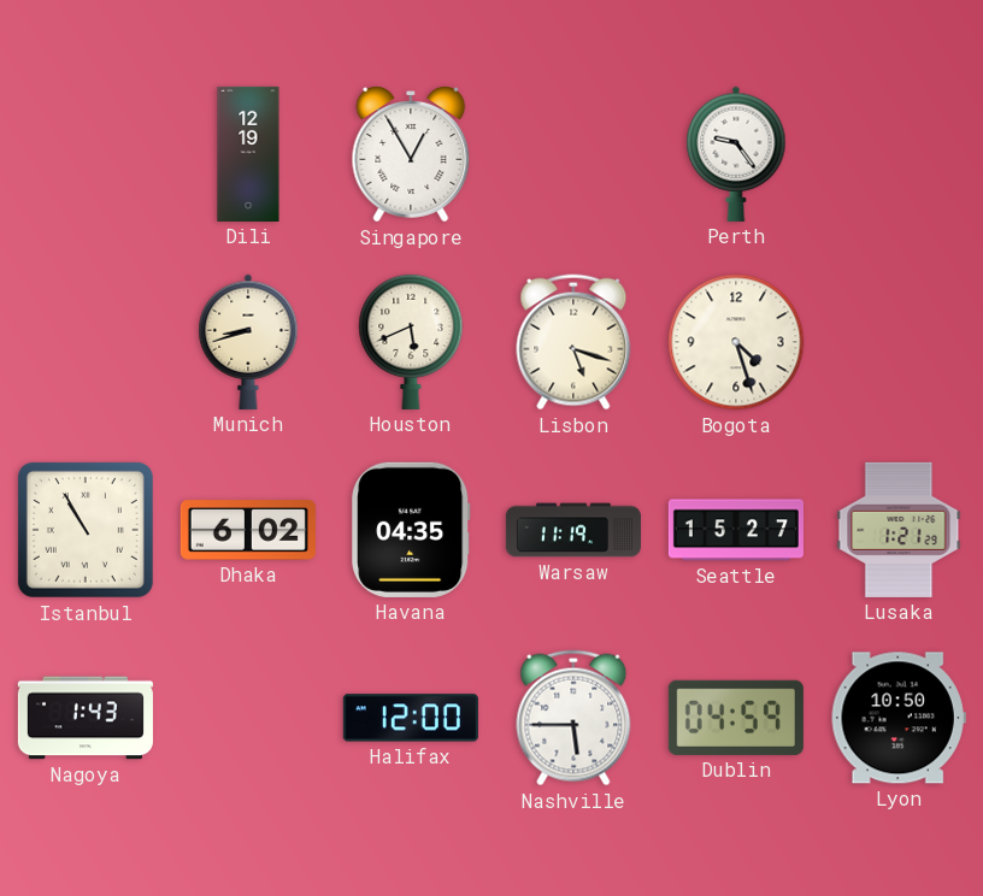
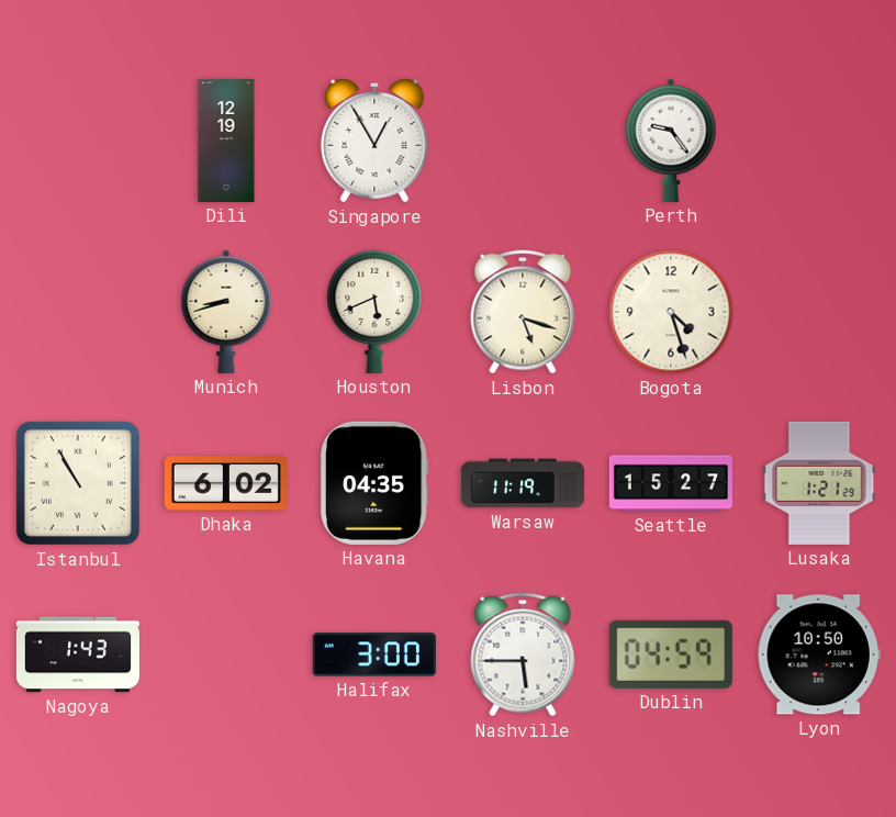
Halifax: 12:00 -> 3:00 (374, 654)
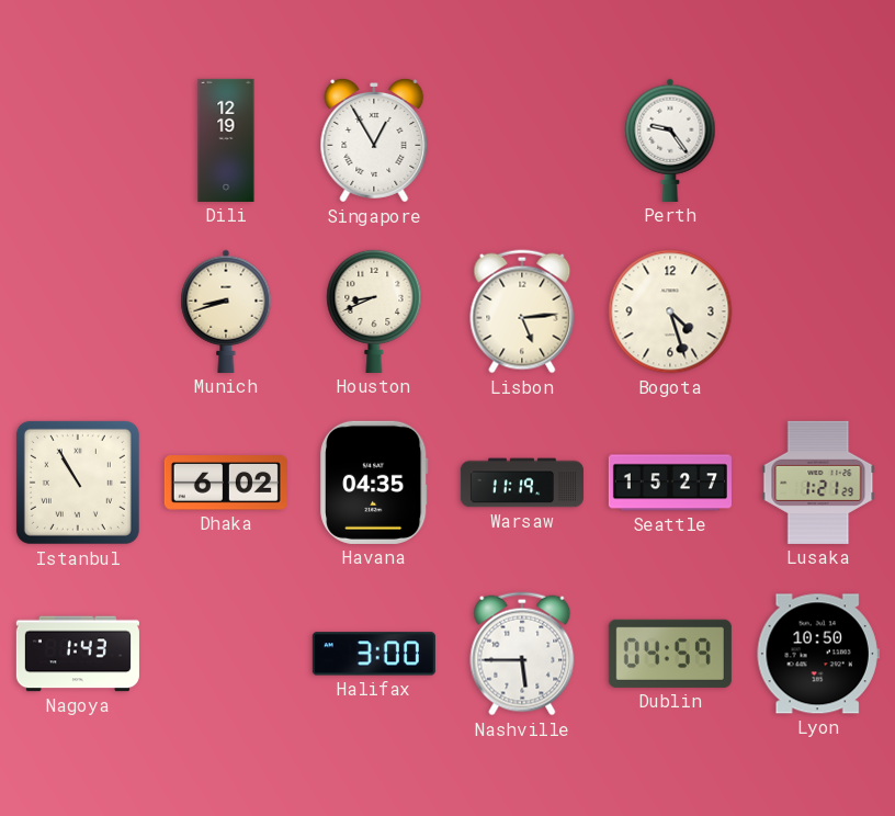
Houston: 5:41 -> 8:41 (374, 310)
Lisbon: 5:18 -> 5:14 (522, 311)
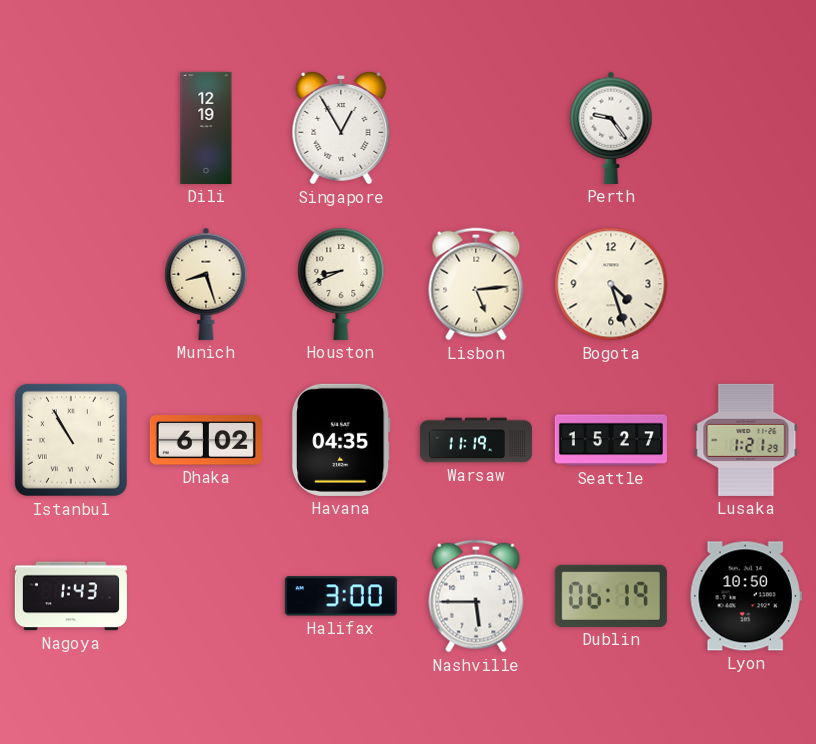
Munich: 8:42 -> 8:27 (206, 284)
Dublin: 04:59 -> 06:19 (611, 596)
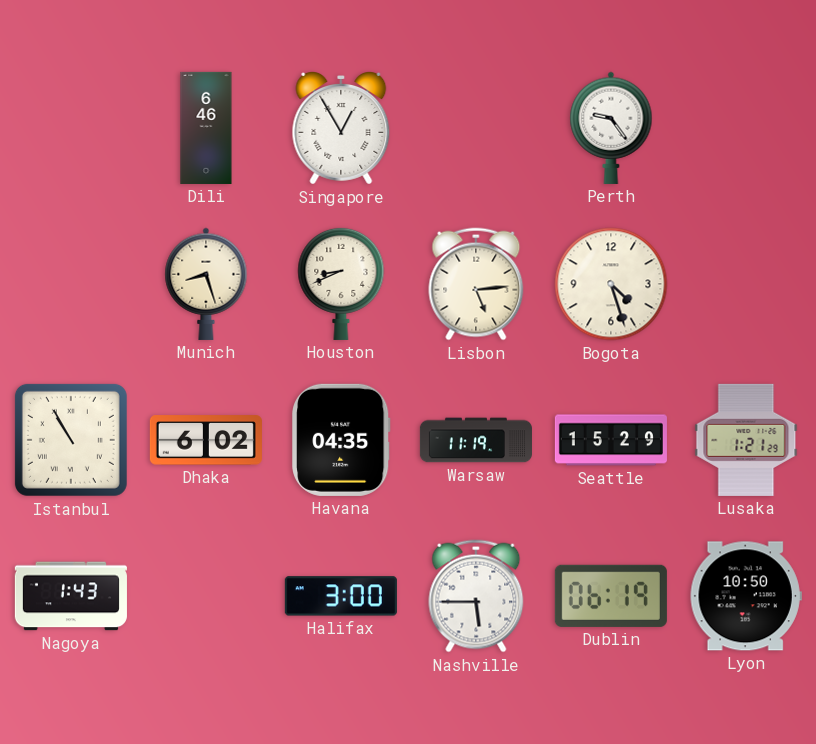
Dili: 12:19 -> 6:46 (206, 128)
Seattle: 15:27 -> 15:29 (611, 440)
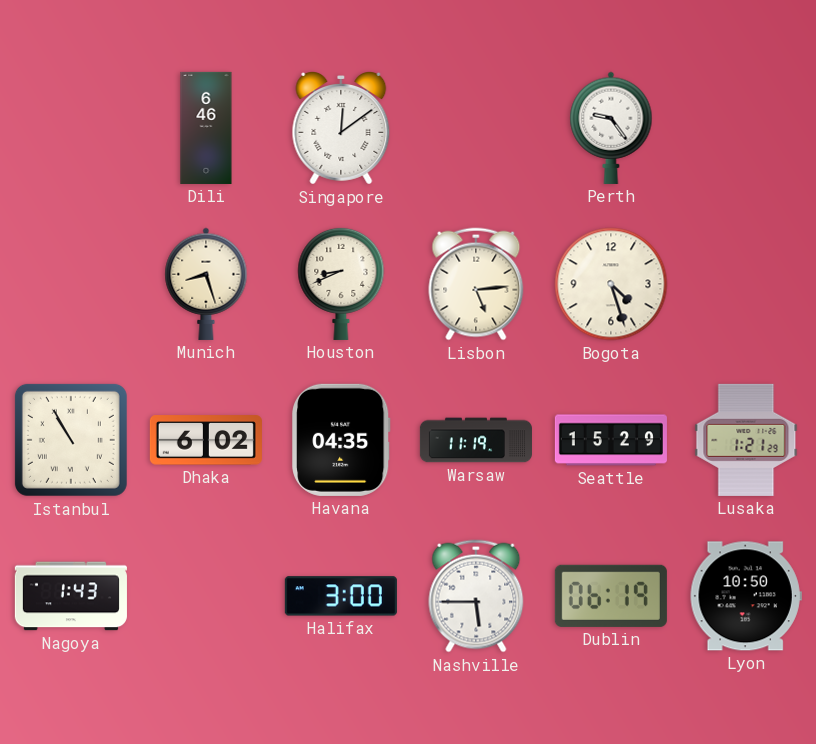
Singapore: 12:55 -> 12:09 (341, 129)
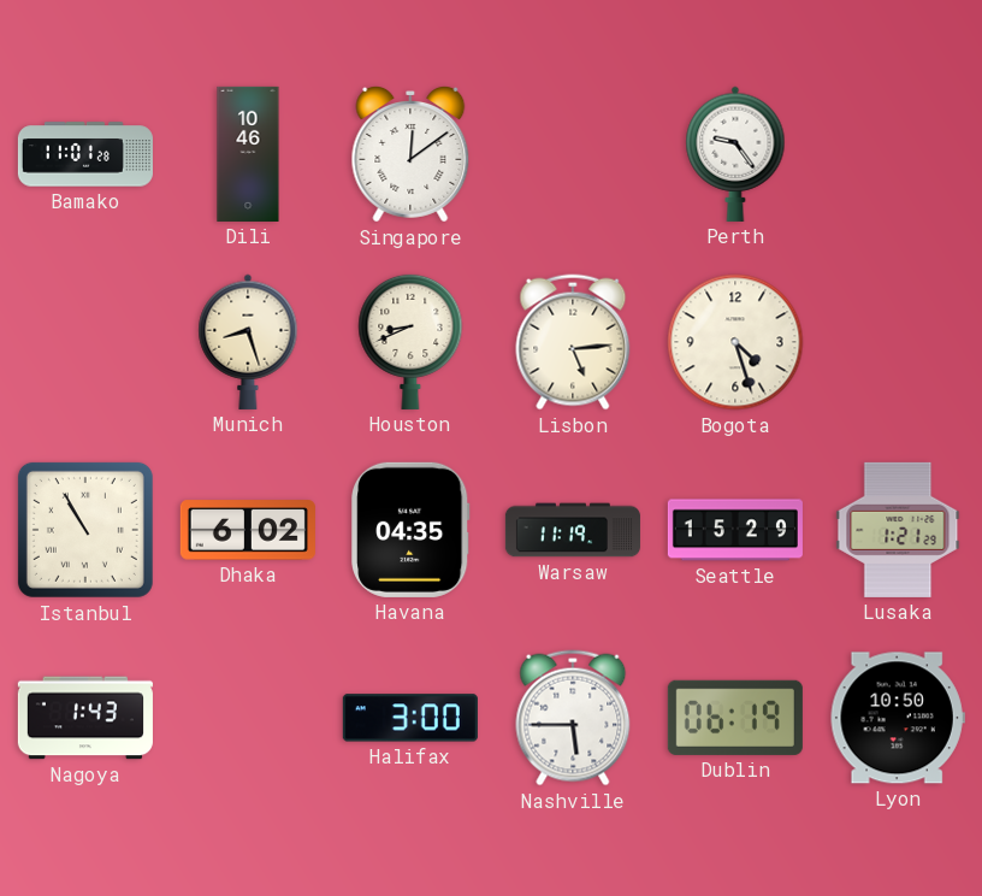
Bamako: none -> 11:01 (85, 154)
Dili: 6:46 -> 10:46 (248, 154)
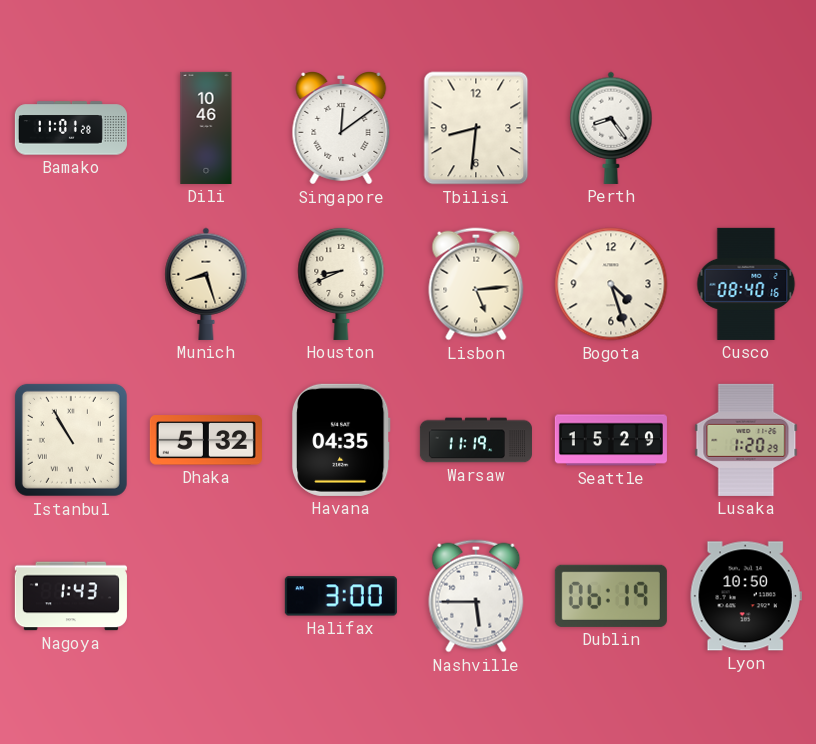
Tbilisi: none -> 8:31 (476, 128)
Perth: 9:24 -> 8:24 (611, 128)
Cusco: none -> 08:40 (746, 284)
Dhaka: 6:02 -> 5:32 (206, 440)
Lusaka: 1:21 -> 1:20 (746, 440)
